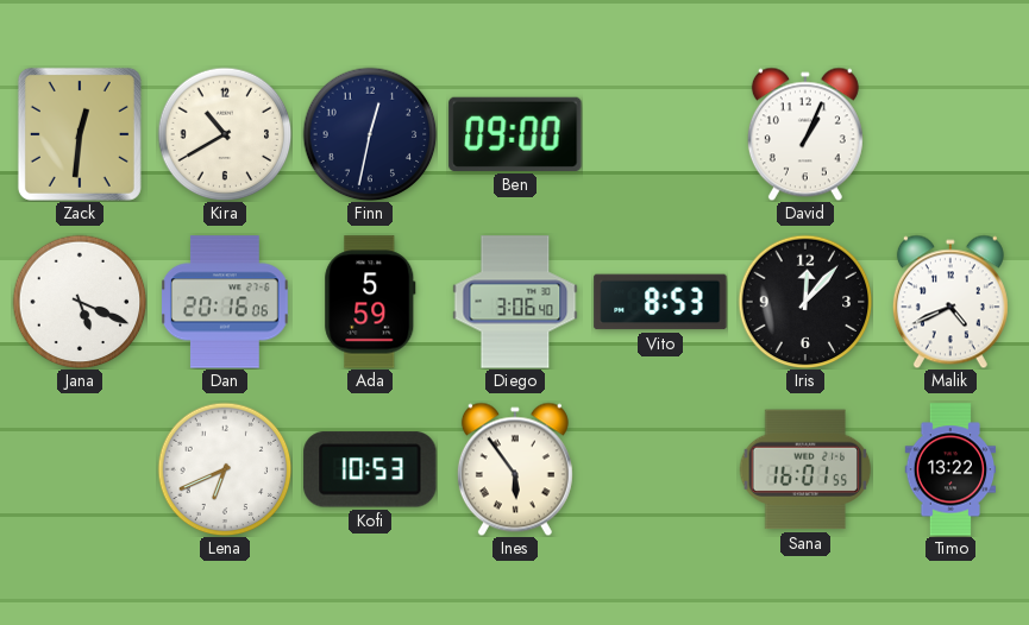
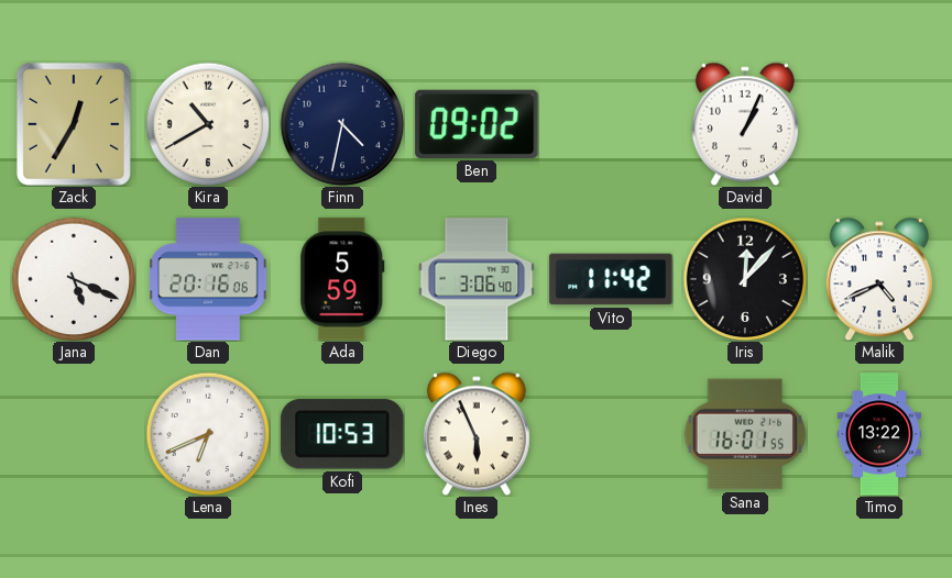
Zack: 12:31 -> 12:35 (74, 124)
Finn: 12:32 -> 4:32 (342, 124)
Ben: 09:00 -> 09:02 (477, 124)
Vito: 8:53 -> 11:42 (611, 279)
Ines: 5:54 -> 5:56 (477, 434)
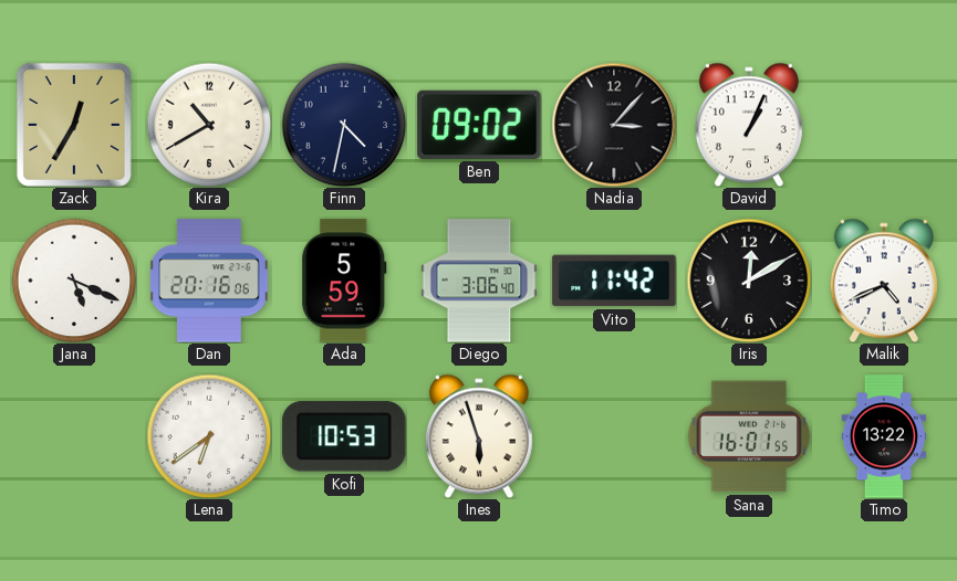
Nadia: none -> 3:07 (614, 125)
Iris: 12:07 -> 12:10 (749, 281)
Lena: 6:41 -> 6:39 (209, 436)
Ines: 5:56 -> 5:57 (479, 436)
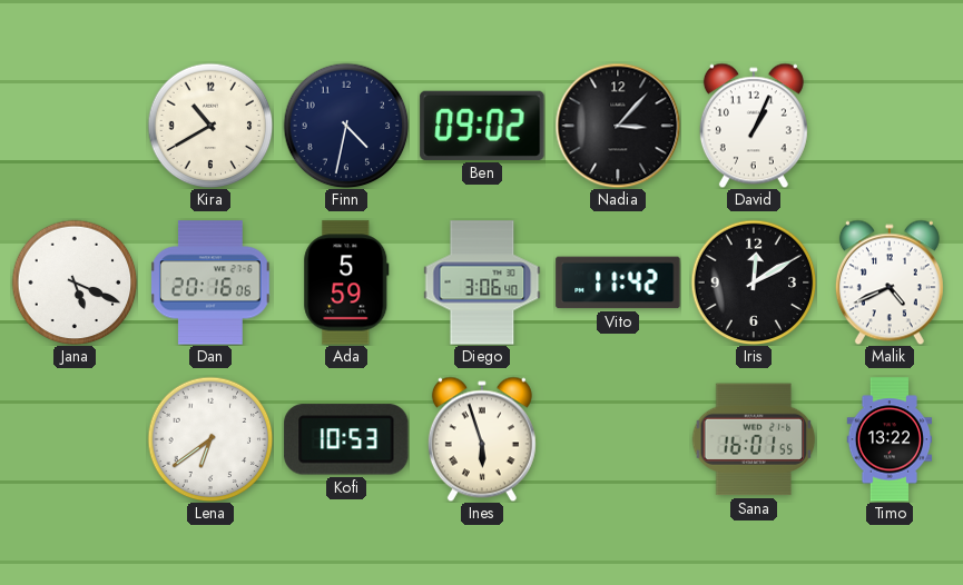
Zack: 12:35 -> none (74, 125)
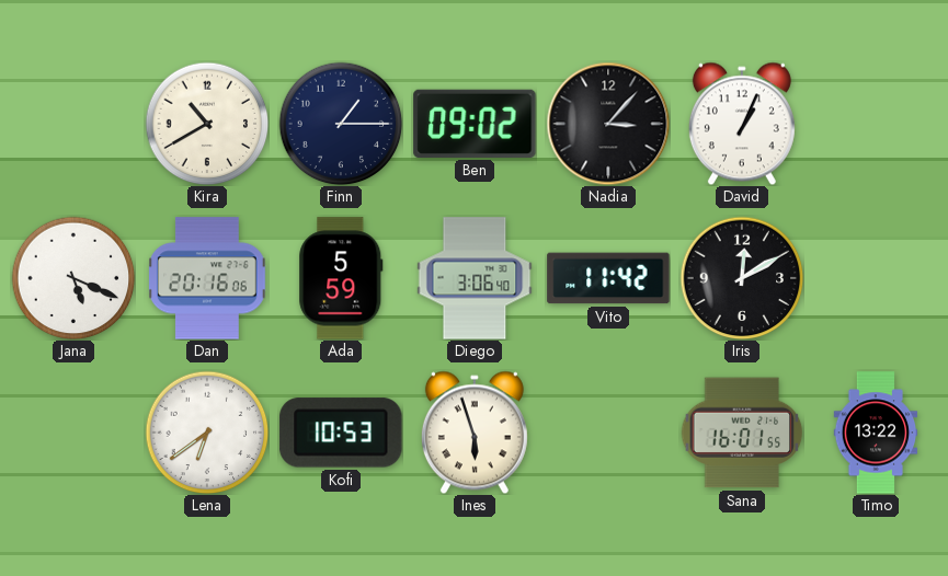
Finn: 4:32 -> 1:15 (341, 124)
Malik: 4:41 -> none (890, 282)
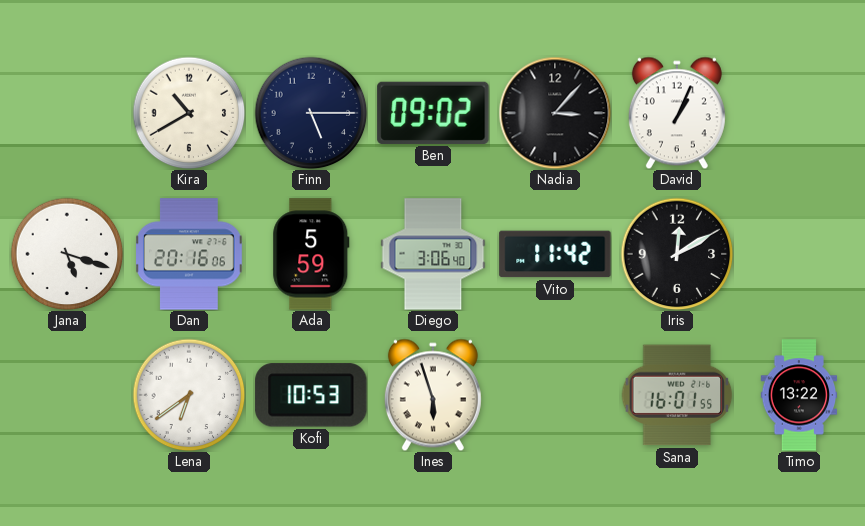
Finn: 1:15 -> 5:15 (311, 113)
Jana: 5:19 -> 5:18 (67, 254)
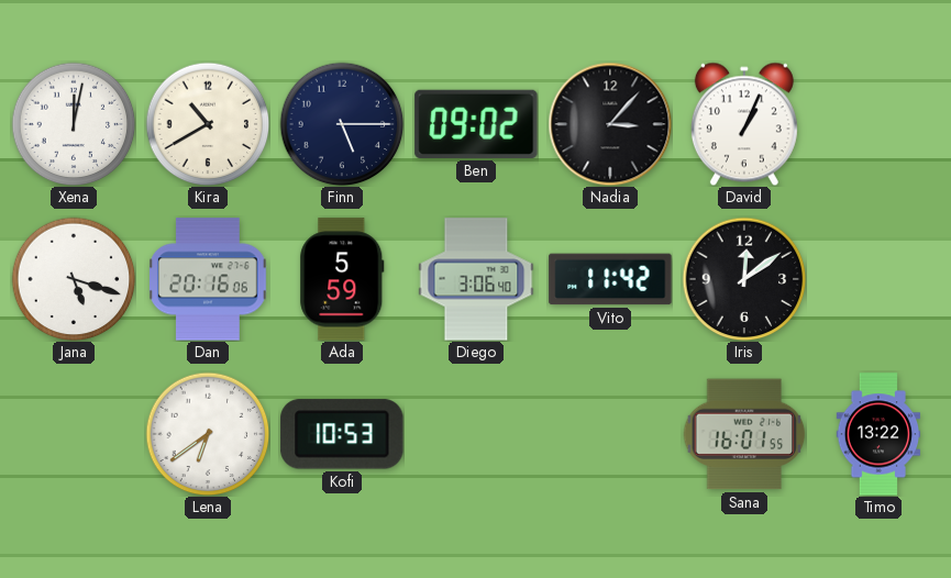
Xena: none -> 12:02 (74, 124)
Iris: 12:10 -> 12:09 (744, 279)
Ines: 5:57 -> none (433, 395)
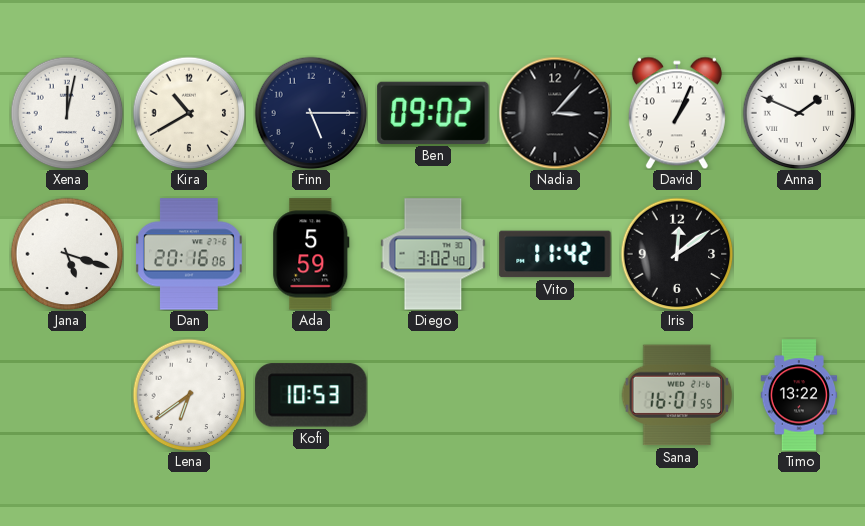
Anna: none -> 1:49 (799, 113)
Diego: 3:06 -> 3:02 (433, 254)
